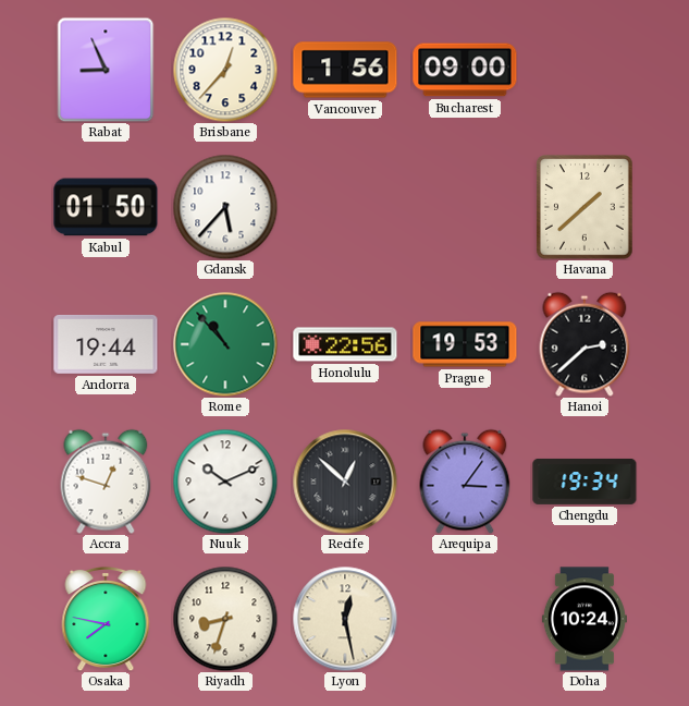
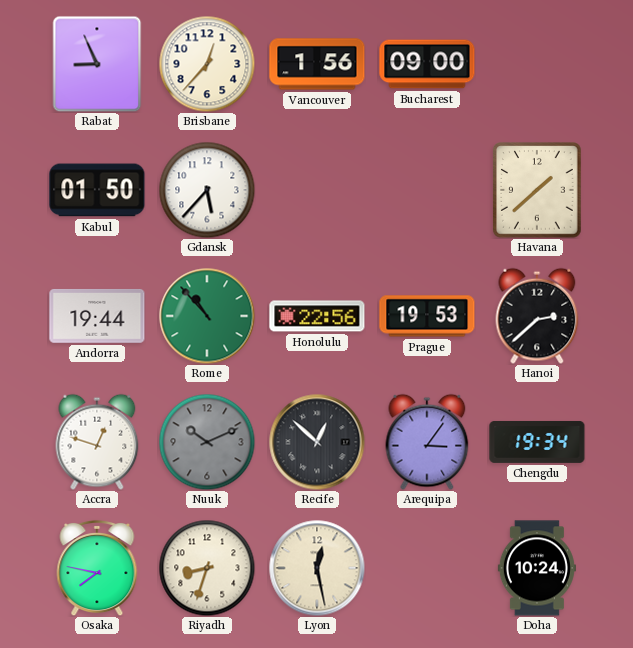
Nuuk dial: white -> grey (207, 442)
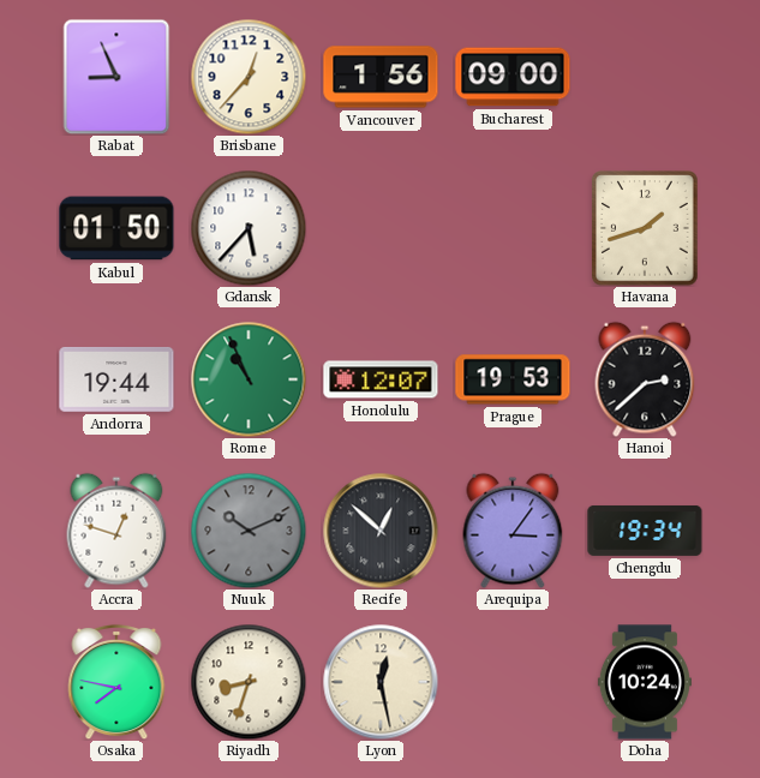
Havana: 1:38 -> 1:42 (645, 228)
Rome: 10:53 -> 10:56 (249, 379)
Honolulu: 22:56 -> 12:07 (381, 379)
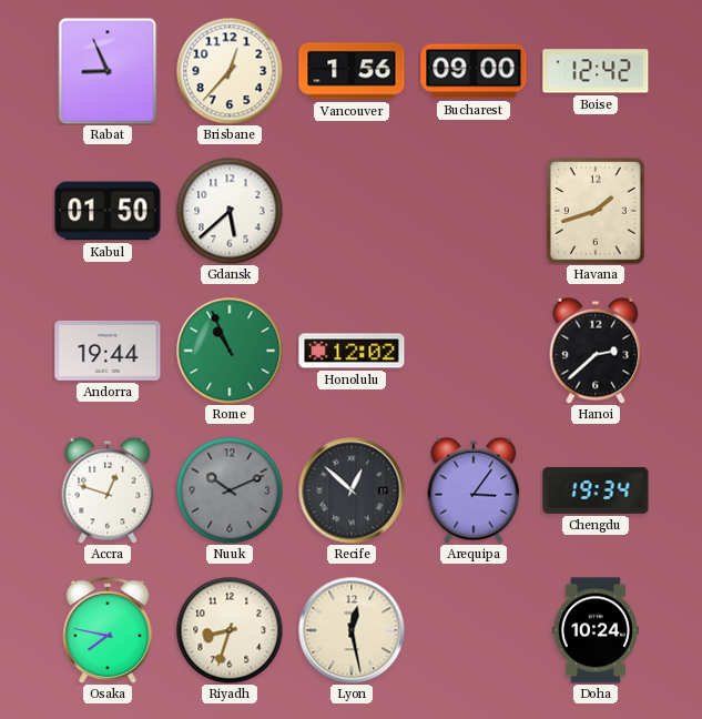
Boise: none -> 12:42 (596, 71)
Gdansk: 5:37 -> 5:38 (230, 211)
Honolulu: 12:07 -> 12:02 (352, 351)
Prague: 19:53 -> none (513, 379)
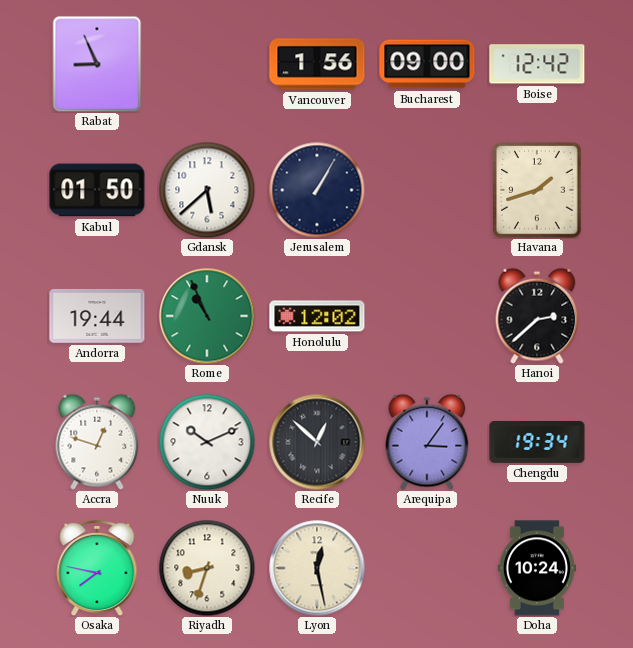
Brisbane: 12:37 -> none (230, 71)
Jerusalem: none -> 1:05 (317, 190)
Nuuk dial: grey -> white (207, 442)
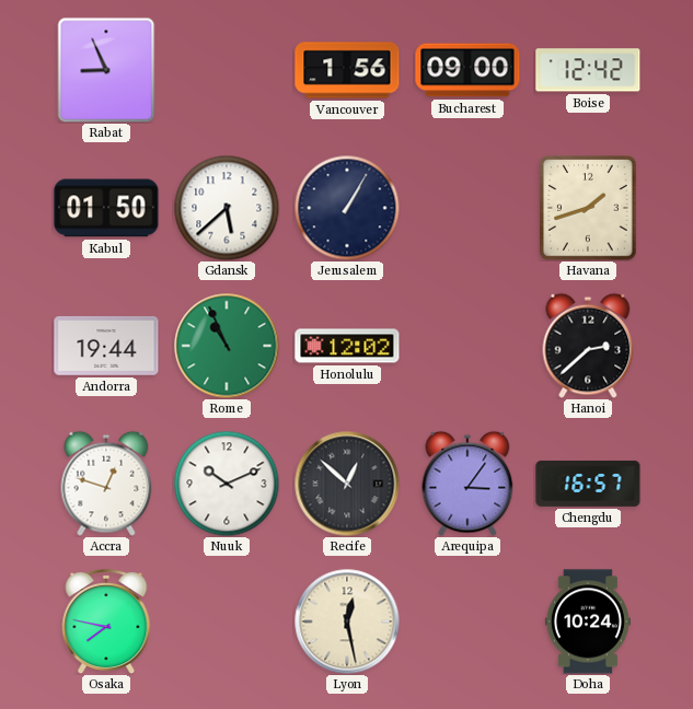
Chengdu: 19:34 -> 16:57 (588, 484)
Riyadh: 8:33 -> none (207, 568)
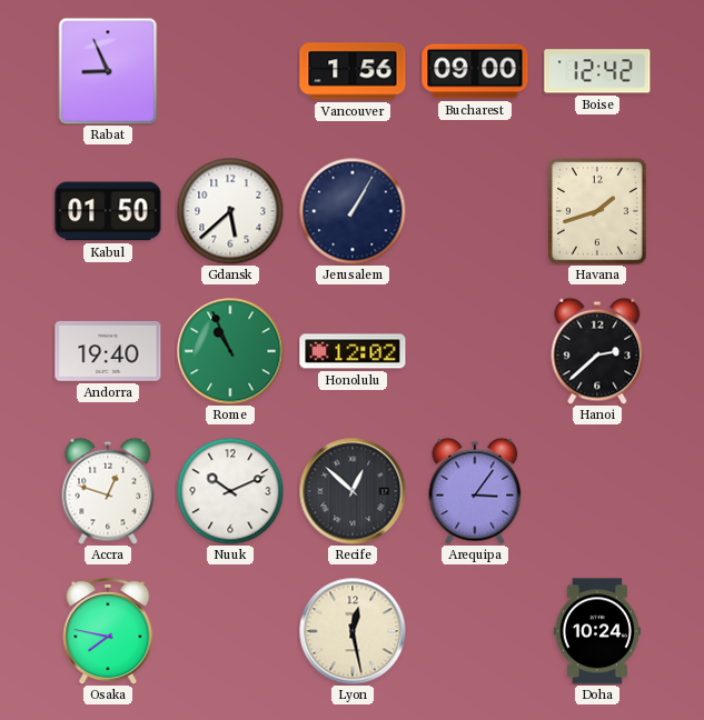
Andorra: 19:44 -> 19:40 (108, 351)
Chengdu: 16:57 -> none (588, 484)
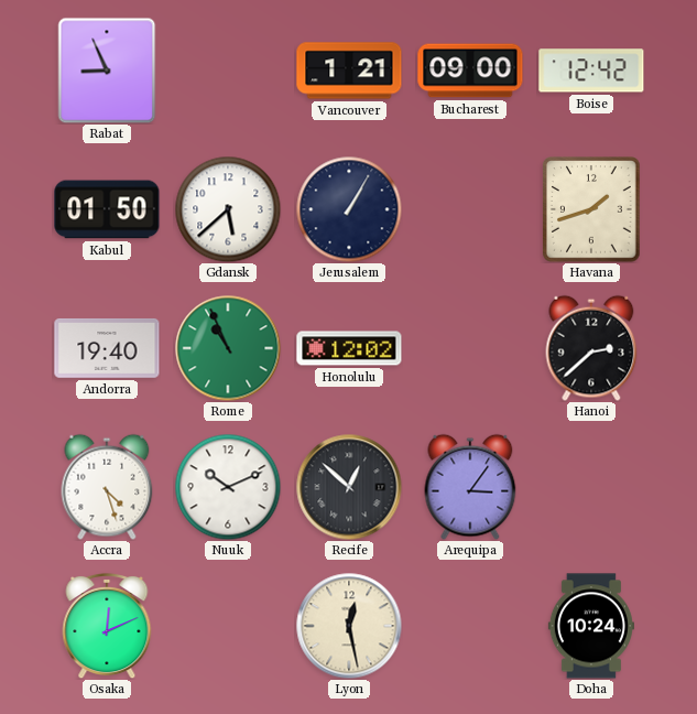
Vancouver: 1:56 -> 1:21 (349, 71)
Accra: 12:48 -> 4:27 (107, 487)
Osaka: 7:47 -> 12:11 (107, 626)
